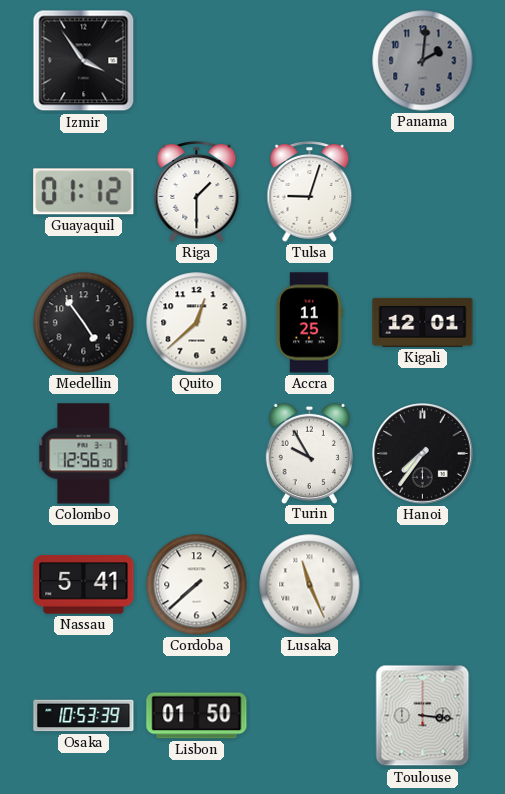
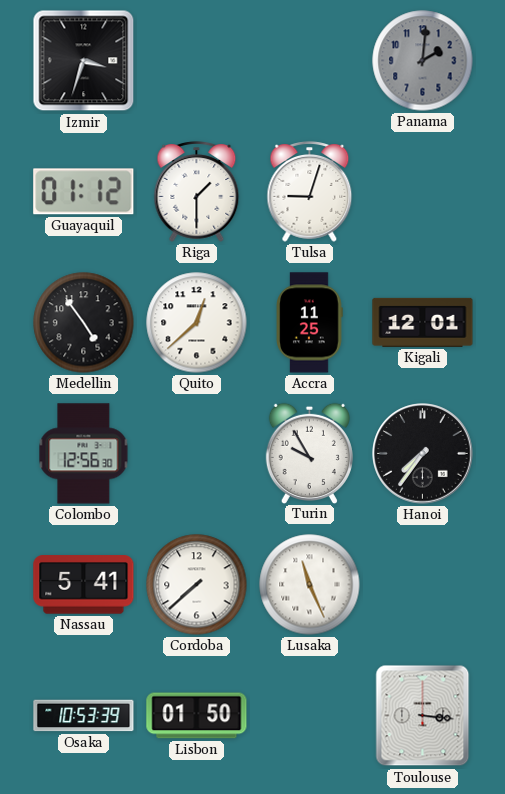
Izmir: 3:54 -> 3:33 (84, 61)
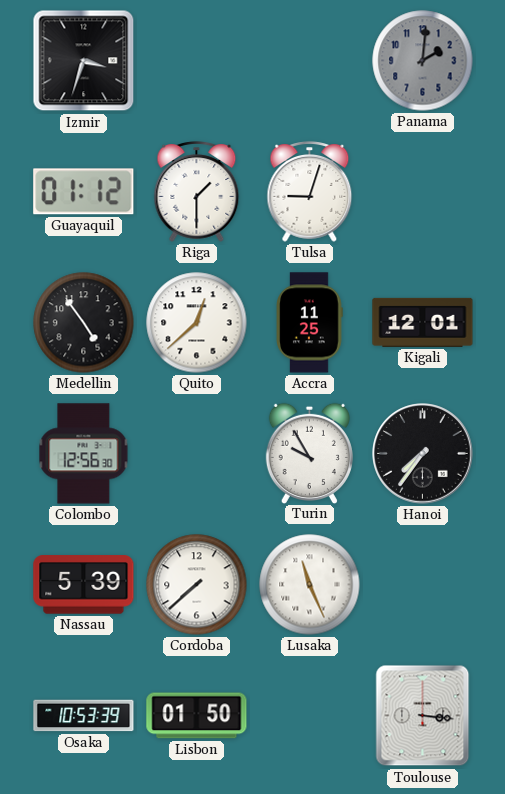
Nassau: 5:41 -> 5:39 (84, 585)
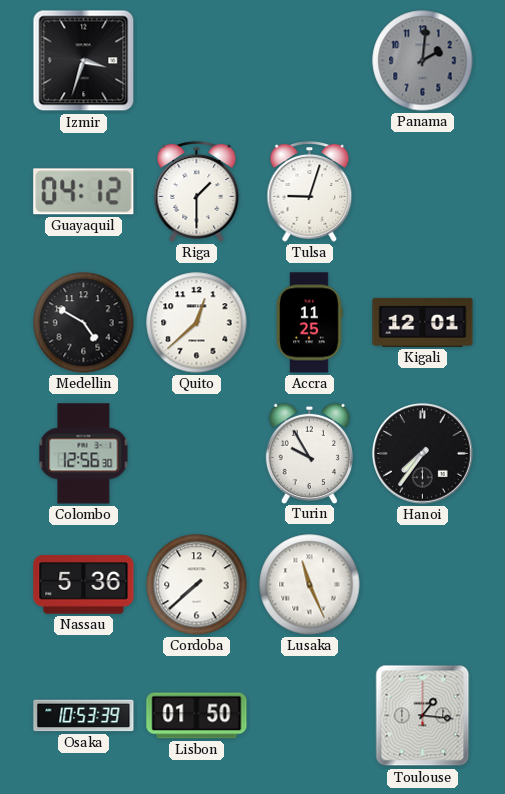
Guayaquil: 01:12 -> 04:12 (84, 192)
Medellin: 4:54 -> 4:50 (84, 323)
Nassau: 5:39 -> 5:36 (84, 585)
Toulouse: 3:16 -> 1:16 (423, 716)
